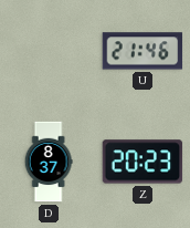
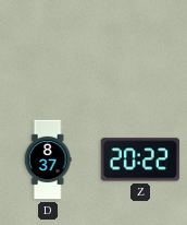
U: 21:46 -> none (142, 51)
Z: 20:23 -> 20:22 (140, 159)
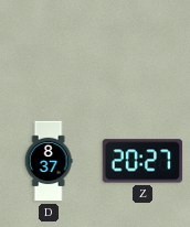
Z: 20:22 -> 20:27 (142, 161)
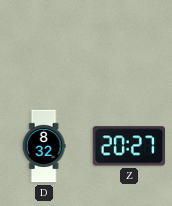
D: 8:37 -> 8:32 (44, 146)
